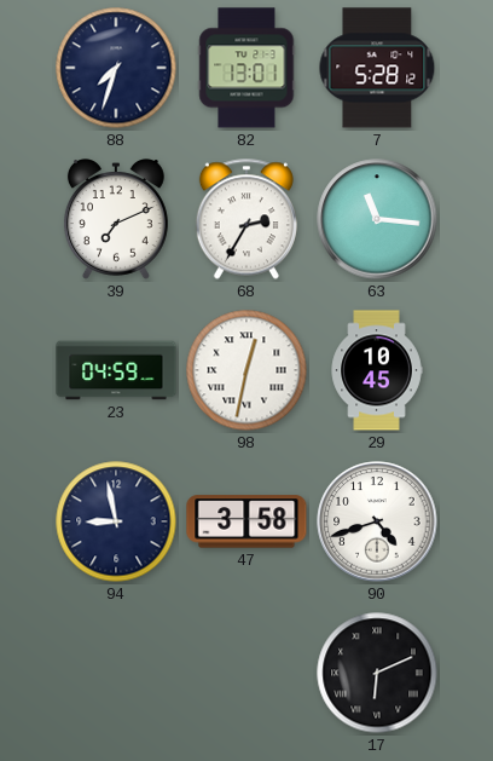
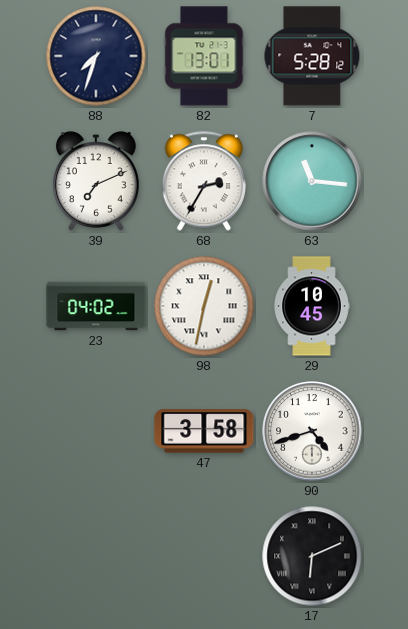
23: 04:59 -> 04:02 (96, 306)
94: 8:58 -> none (116, 521)
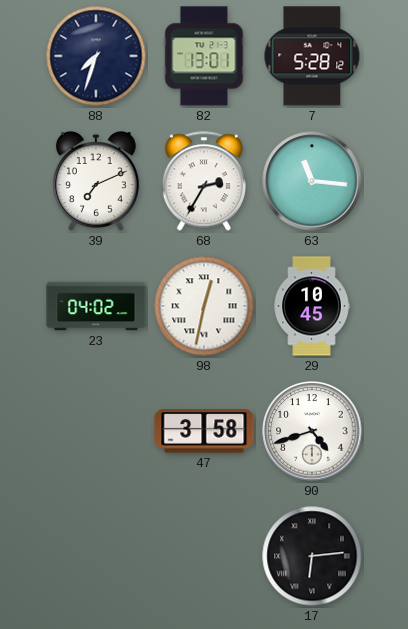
17: 6:11 -> 6:14 (312, 556)
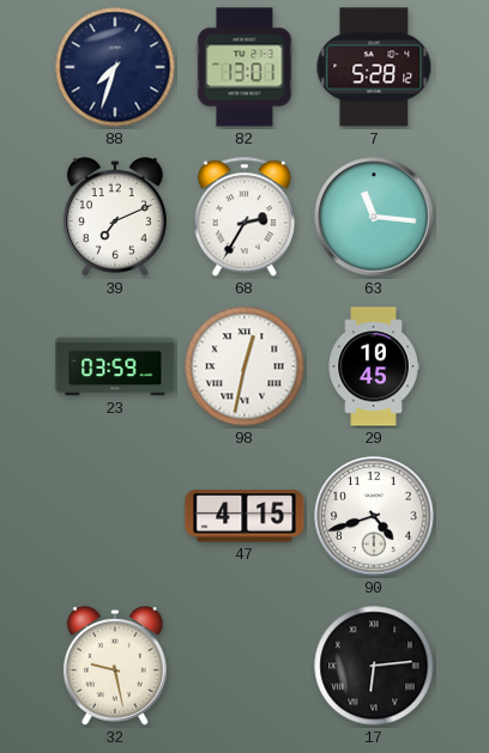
23: 04:02 -> 03:59 (115, 366)
47: 3:58 -> 4:15 (244, 516)
32: none -> 9:28 (115, 666)
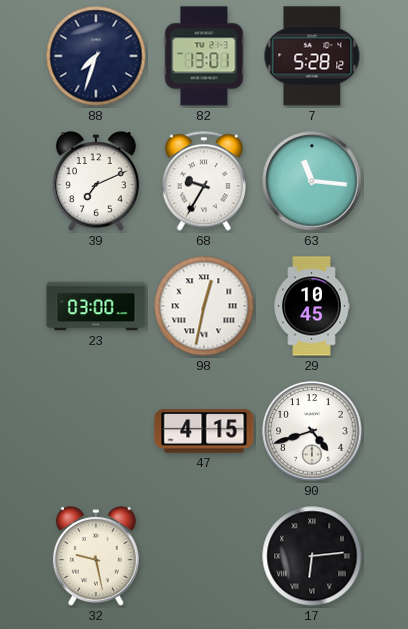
68: 2:35 -> 9:35 (204, 181)
23: 03:59 -> 03:00 (96, 306)
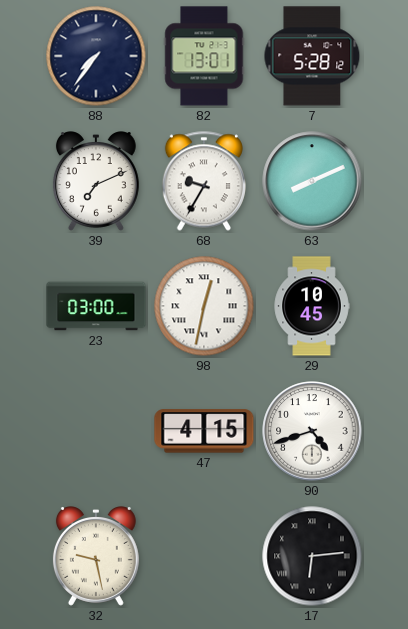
88: 7:33 -> 7:36 (96, 56)
63: 11:16 -> 8:11 (312, 181)
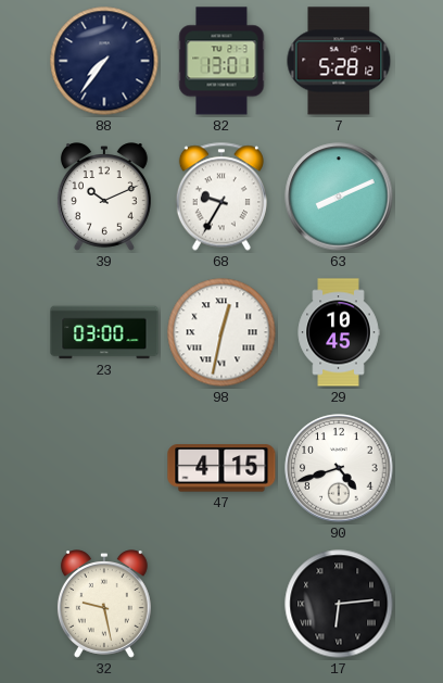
39: 7:11 -> 10:11 (104, 197)
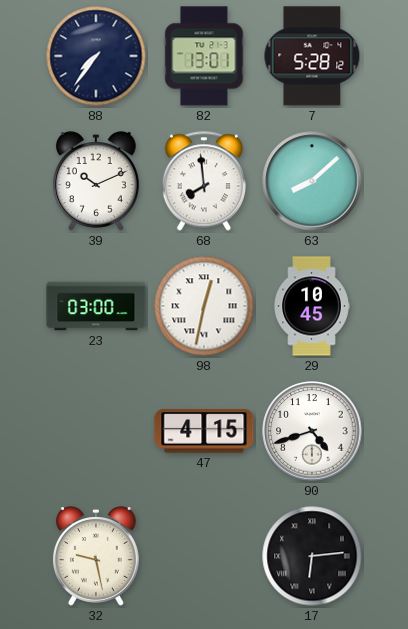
68: 9:35 -> 7:59 (204, 181)
63: 8:11 -> 8:08 (312, 181)
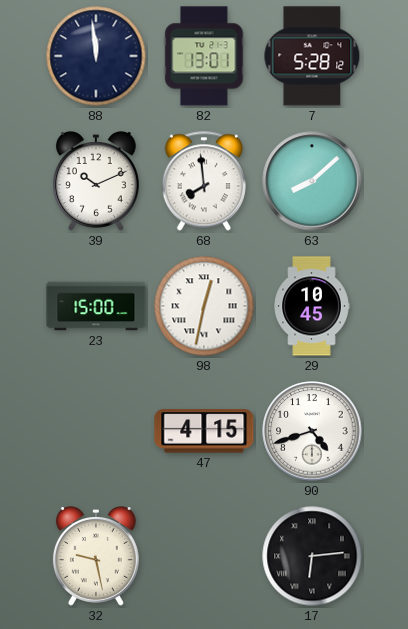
88: 7:36 -> 11:59 (96, 56)
23: 03:00 -> 15:00 (96, 306)
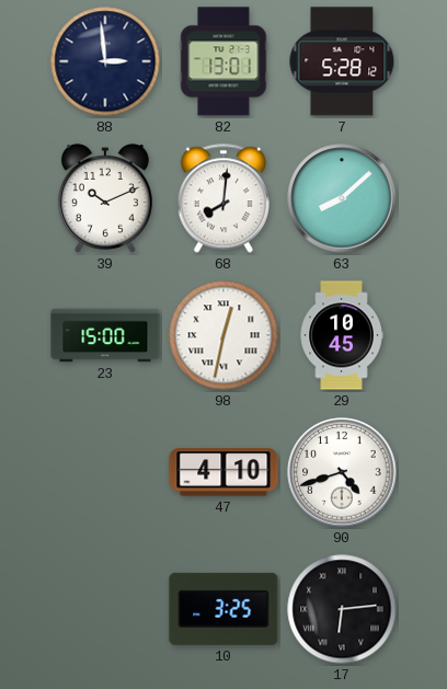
88: 11:59 -> 2:59 (105, 61)
68: 7:59 -> 8:01 (224, 198)
47: 4:15 -> 4:10 (224, 472)
32: 9:28 -> none (96, 556)
10: none -> 3:25 (224, 609)
